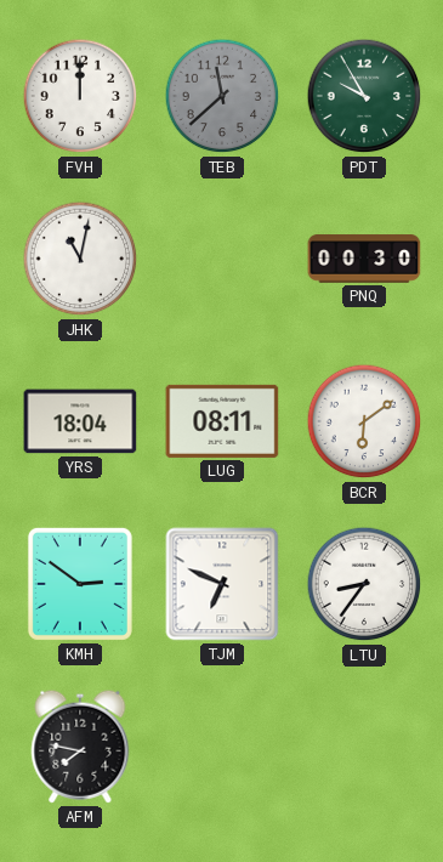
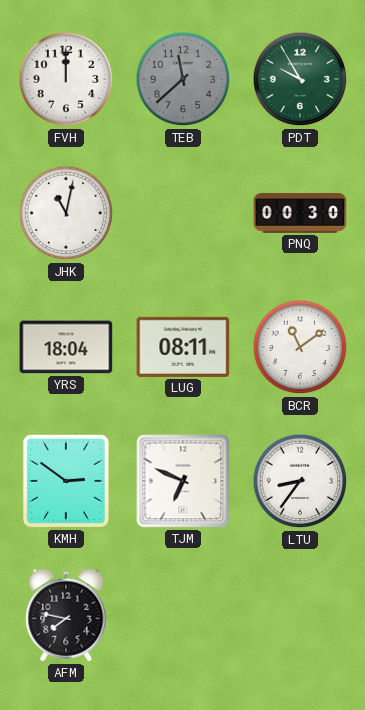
BCR: 6:09 -> 11:09 (300, 347)
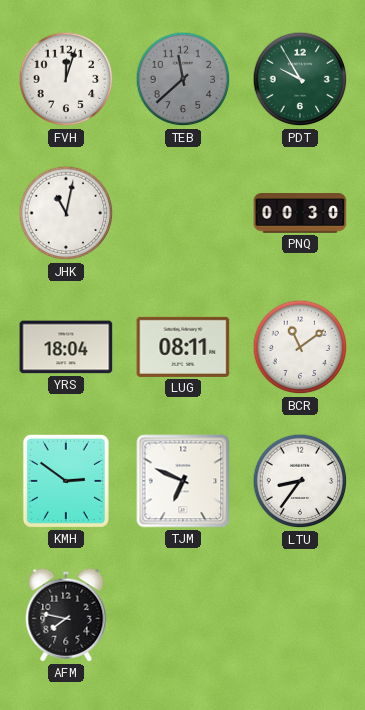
FVH: 12:00 -> 12:03 (66, 79)
